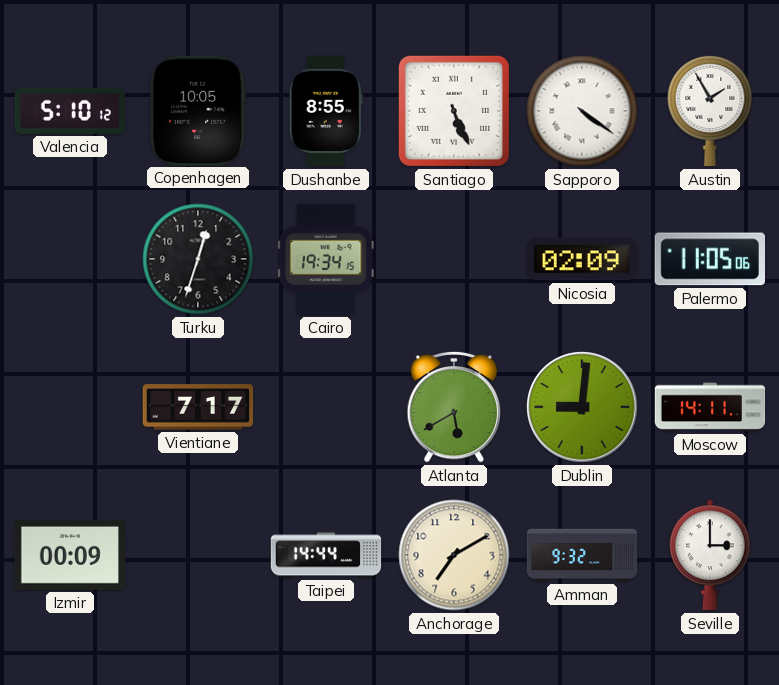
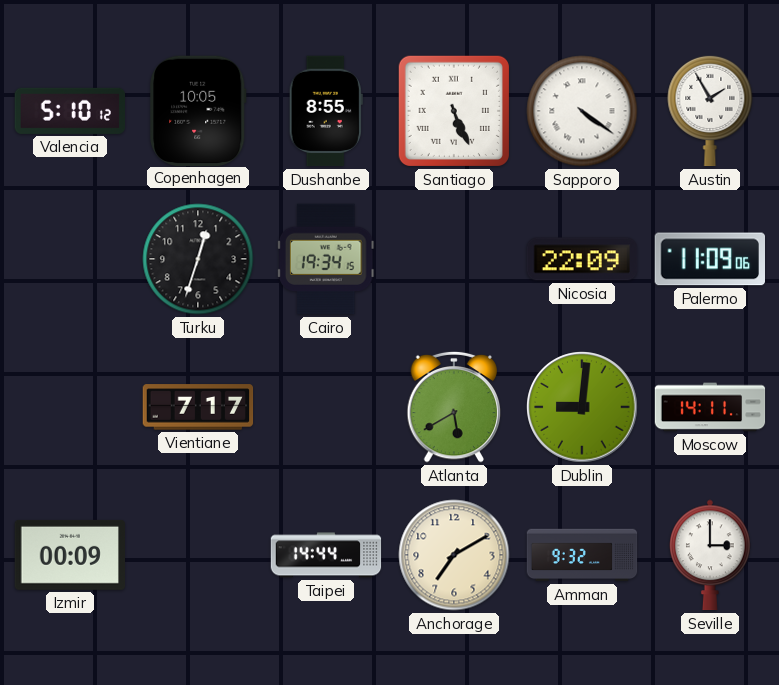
Nicosia: 02:09 -> 22:09 (582, 259)
Palermo: 11:05 -> 11:09 (709, 259)
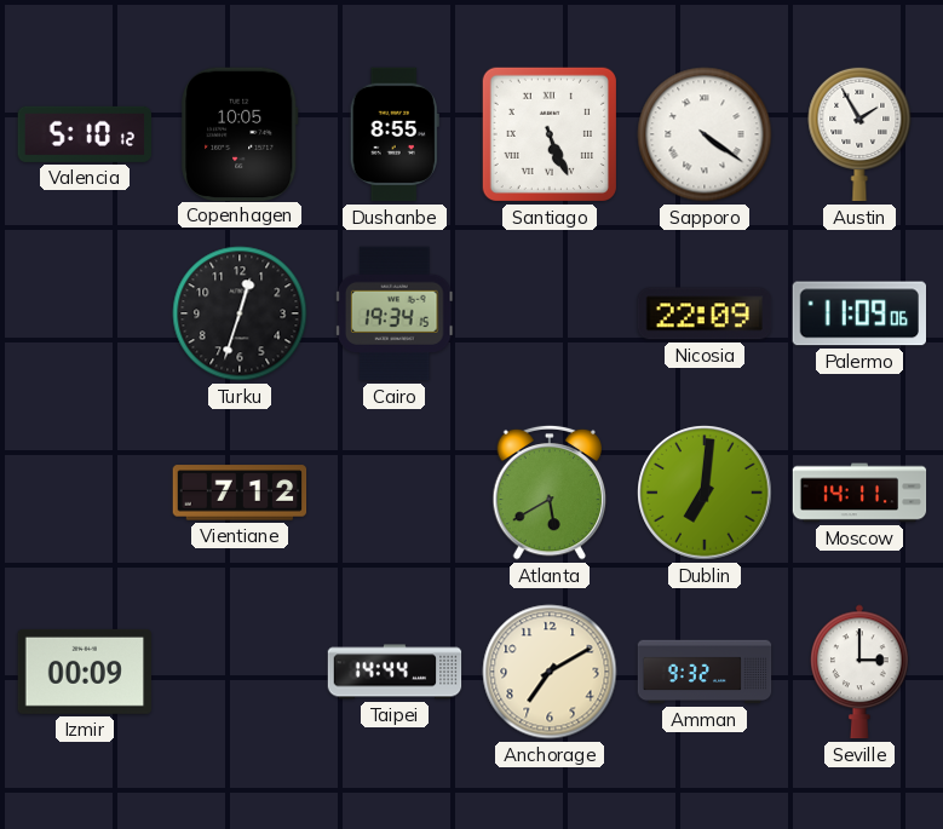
Vientiane: 7:17 -> 7:12 (240, 493)
Dublin: 9:01 -> 7:01 (705, 493)
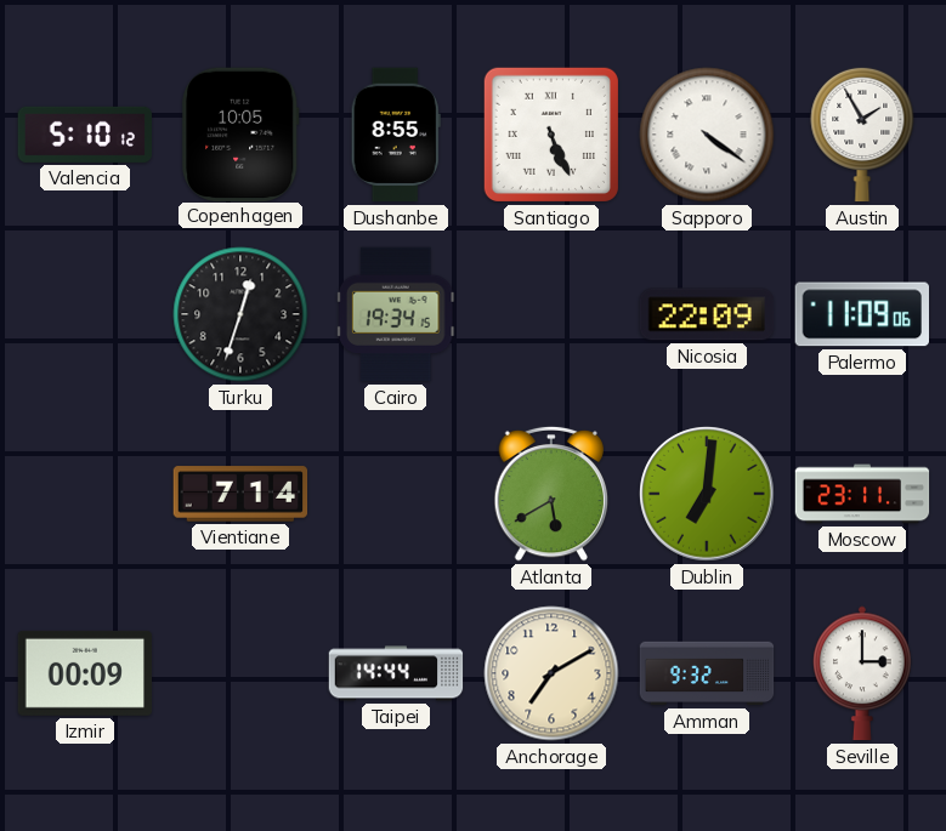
Vientiane: 7:12 -> 7:14 (240, 494)
Moscow: 14:11 -> 23:11 (862, 494)
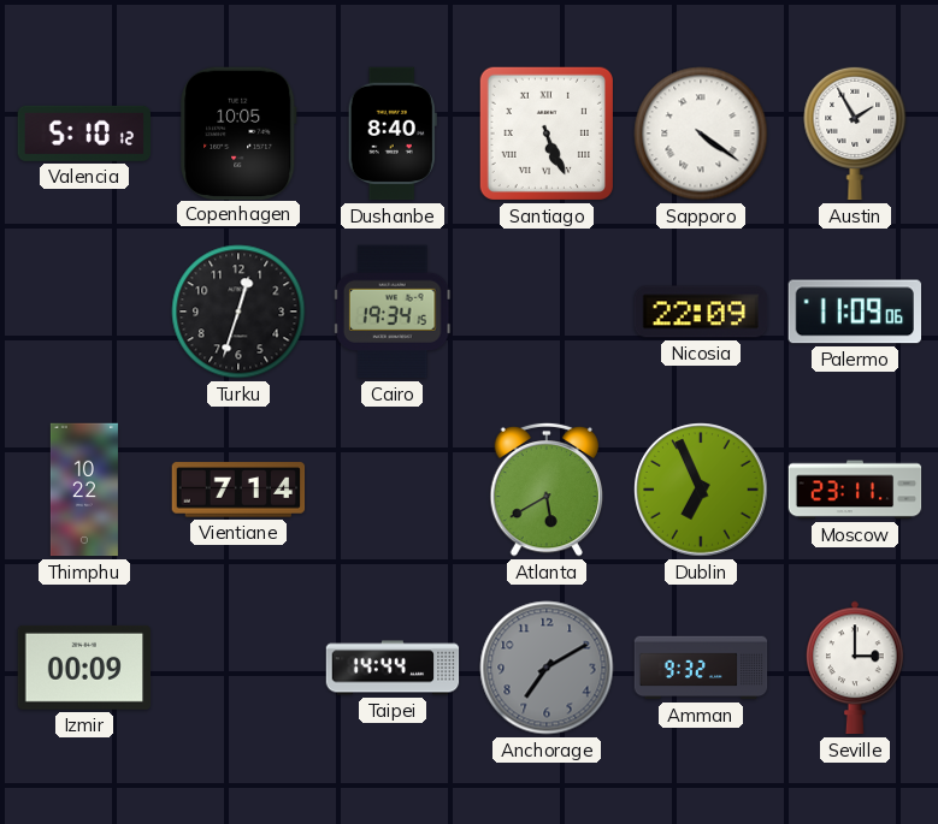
Dushanbe: 8:55 -> 8:40 (393, 134)
Thimphu: none -> 10:22 (84, 490)
Dublin: 7:01 -> 6:56 (701, 490)
Anchorage dial: cream -> grey (547, 668)
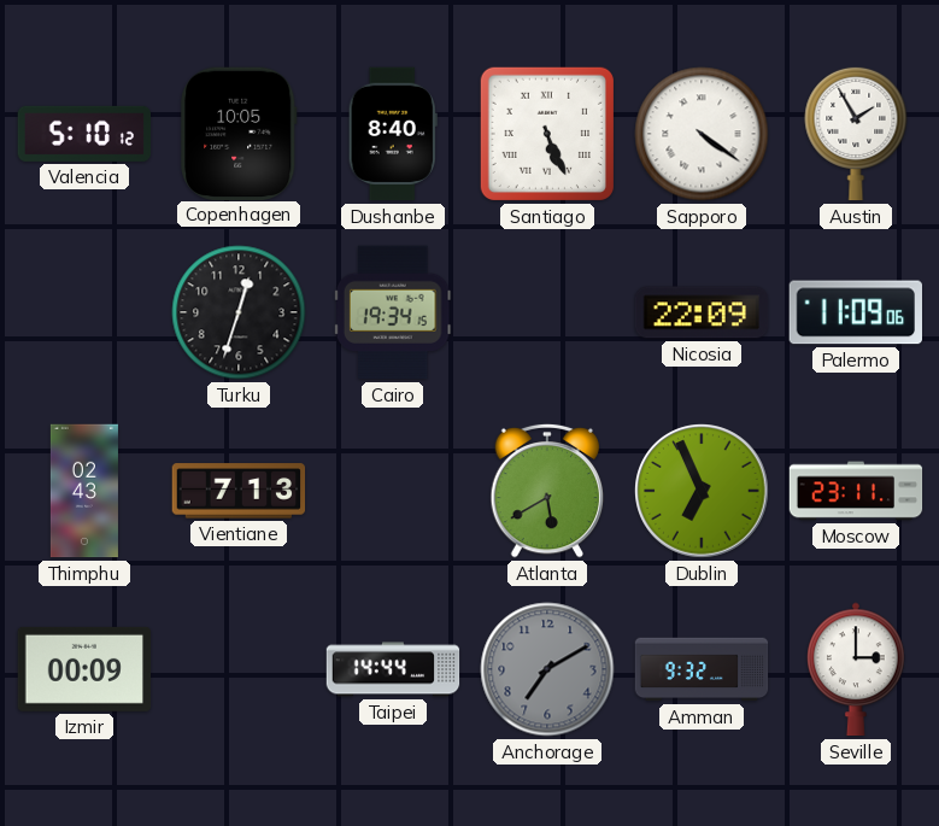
Thimphu: 10:22 -> 02:43 (84, 491)
Vientiane: 7:14 -> 7:13 (239, 491)
